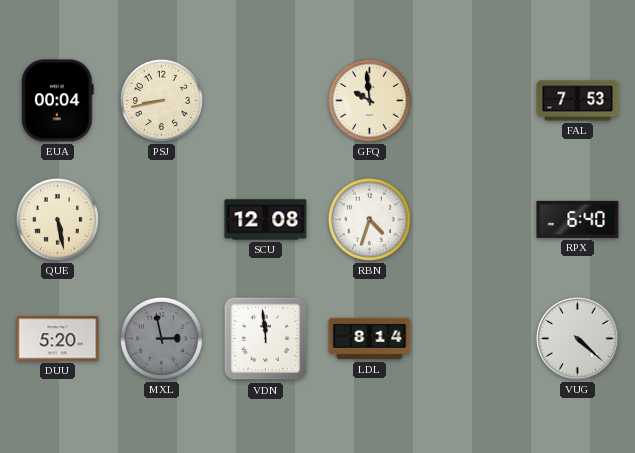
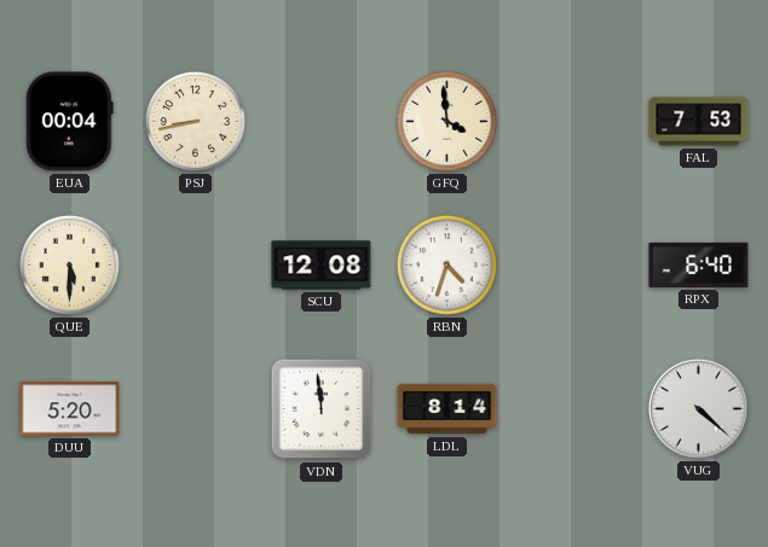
GFQ: 9:59 -> 3:59 (446, 121)
QUE: 5:28 -> 5:30 (69, 264)
MXL: 2:58 -> none (161, 338)
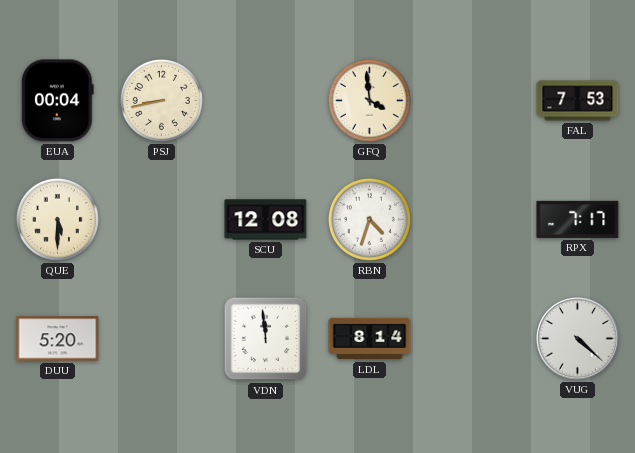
RPX: 6:40 -> 7:17 (578, 219)
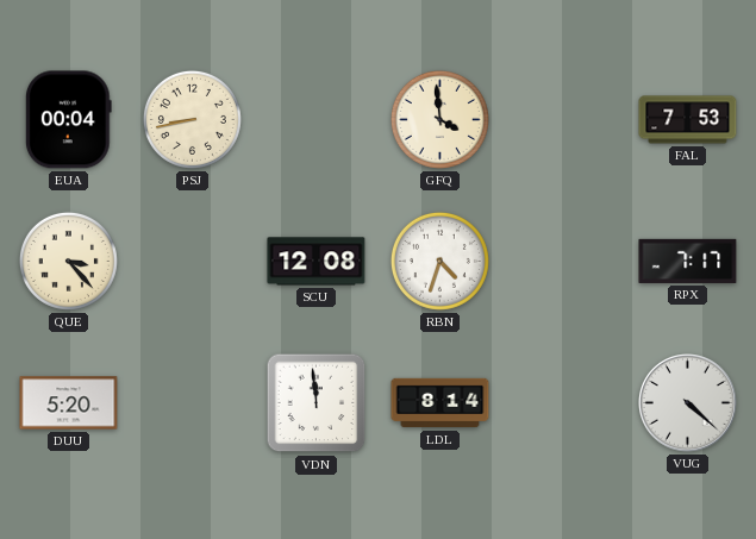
QUE: 5:30 -> 3:23 (68, 261)
